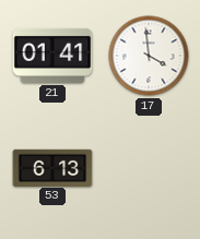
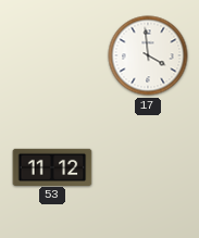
21: 01:41 -> none (52, 56)
53: 6:13 -> 11:12 (52, 166)
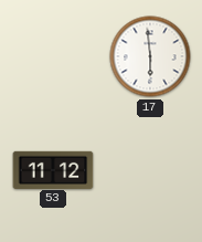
17: 3:59 -> 5:59 (150, 56)
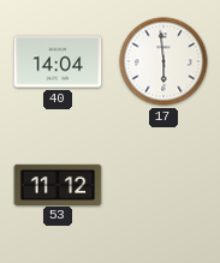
40: none -> 14:04 (58, 61)
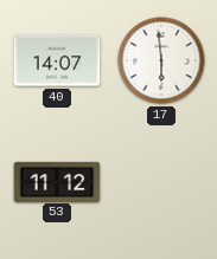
40: 14:04 -> 14:07 (57, 60)
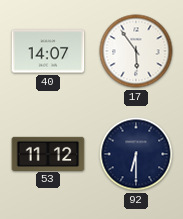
17: 5:59 -> 5:54 (136, 51)
92: none -> 6:30 (136, 154)
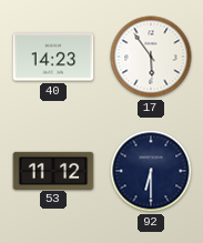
40: 14:07 -> 14:23 (53, 57)
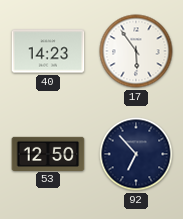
53: 11:12 -> 12:50 (48, 153)
92: 6:30 -> 6:53 (136, 154)
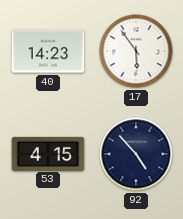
53: 12:50 -> 4:15 (48, 153)
92: 6:53 -> 4:53 (136, 154)
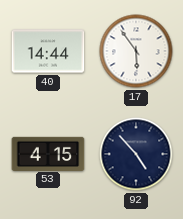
40: 14:23 -> 14:44 (48, 51)
